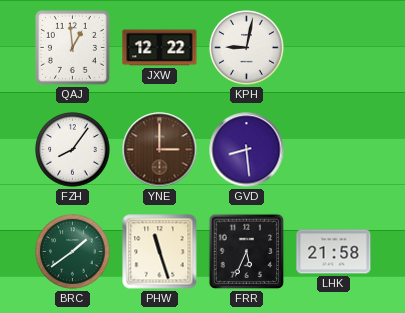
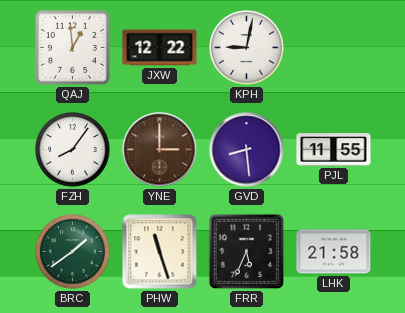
PJL: none -> 11:55 (334, 150)
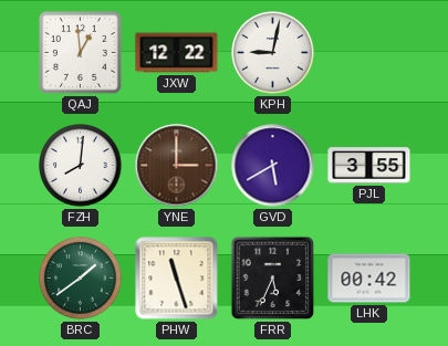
FZH: 8:06 -> 8:01 (81, 166)
GVD: 8:29 -> 5:40 (273, 166)
PJL: 11:55 -> 3:55 (369, 166)
LHK: 21:58 -> 00:42 (369, 279)
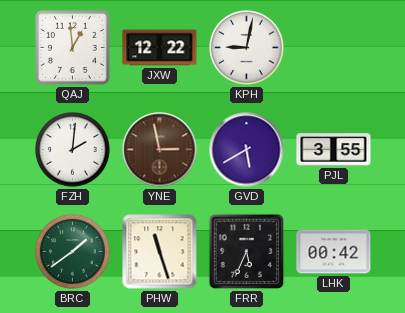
FZH: 8:01 -> 2:01 (73, 150)
YNE: 3:00 -> 2:58 (160, 150)
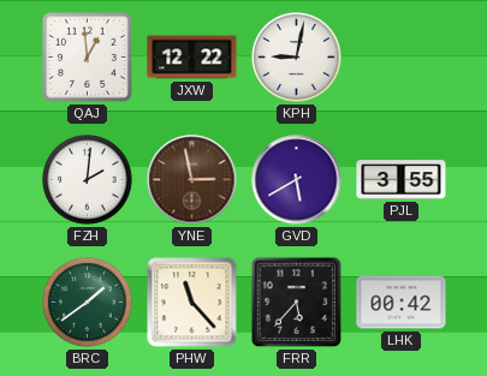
PHW: 11:27 -> 11:23 (192, 303)
FRR: 5:34 -> 5:37 (297, 303)
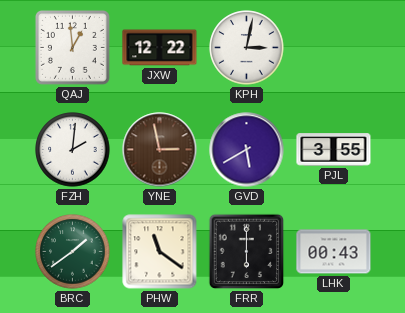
KPH: 9:02 -> 3:02 (247, 48)
PHW: 11:23 -> 11:21 (160, 252)
FRR: 5:37 -> 6:00 (247, 252)
LHK: 00:42 -> 00:43 (334, 252)
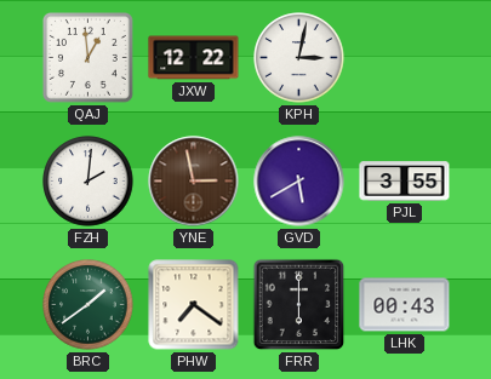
PHW: 11:21 -> 7:21 (194, 305)
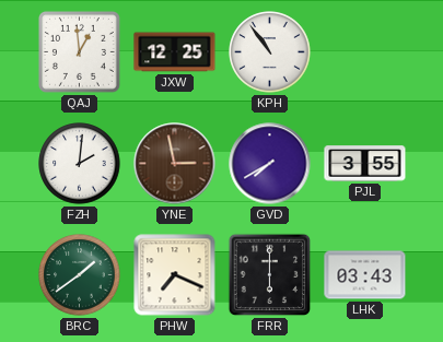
JXW: 12:22 -> 12:25 (175, 52)
KPH: 3:02 -> 10:54 (270, 52)
GVD: 5:40 -> 7:40 (270, 164)
PHW: 7:21 -> 7:19 (175, 275)
LHK: 00:43 -> 03:43 (365, 275)
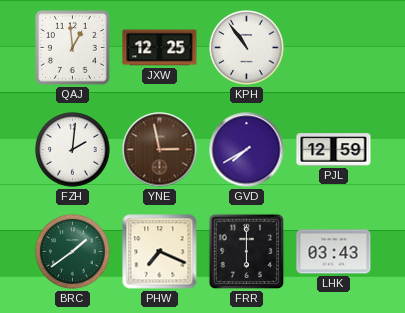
PJL: 3:55 -> 12:59 (334, 150)
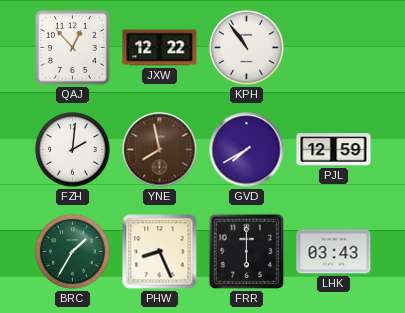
QAJ: 12:59 -> 12:53 (72, 47)
JXW: 12:25 -> 12:22 (160, 48)
YNE: 2:58 -> 7:58 (160, 150)
BRC: 1:39 -> 1:35 (73, 252)
PHW: 7:19 -> 8:26 (160, 252)
